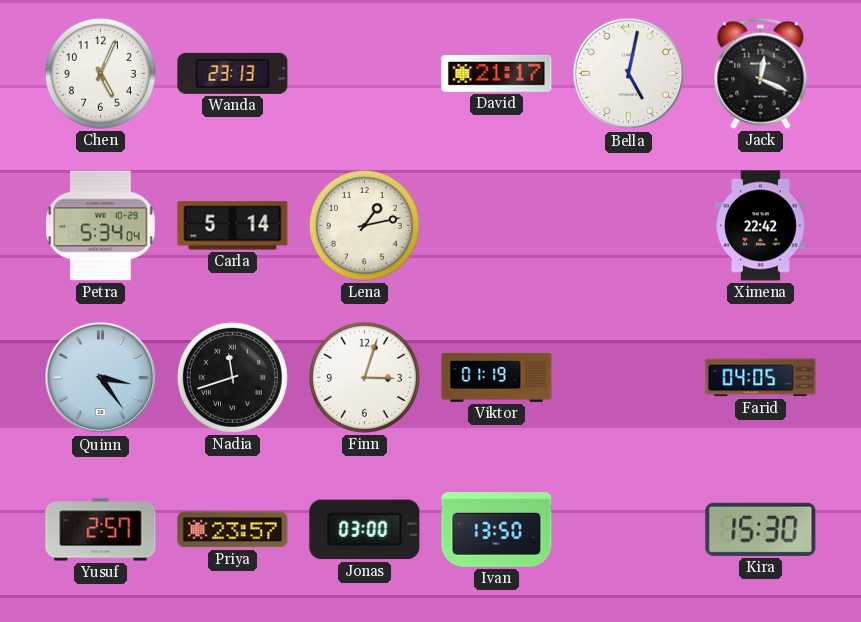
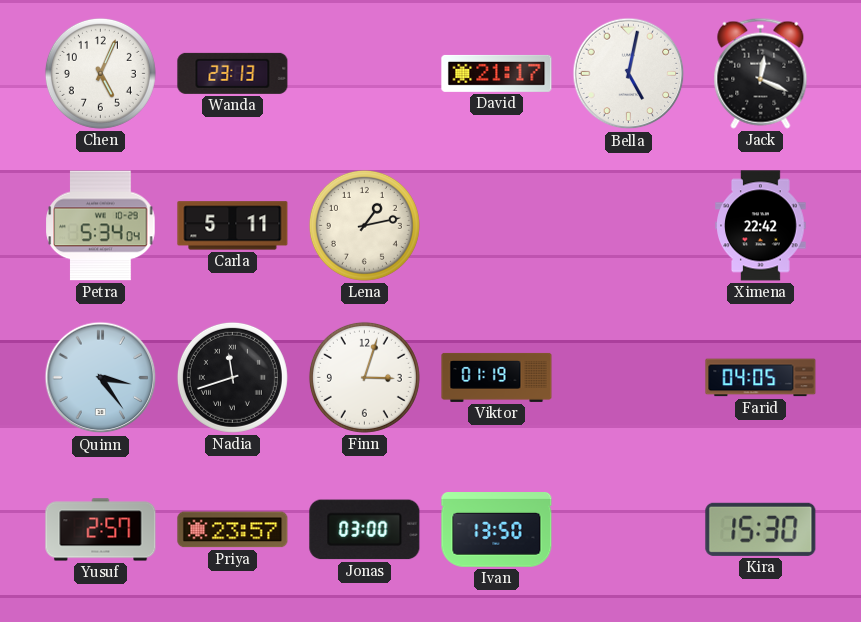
Carla: 5:14 -> 5:11 (233, 226)
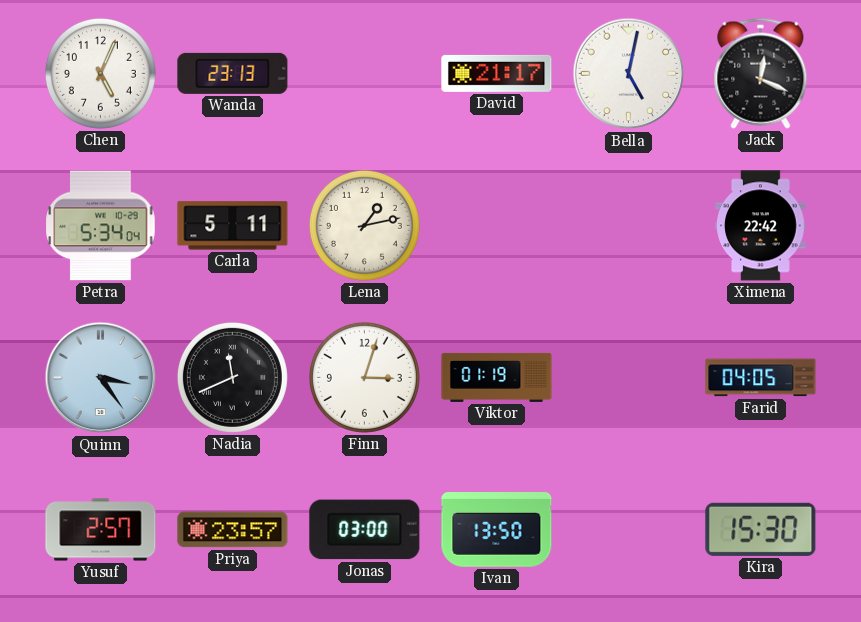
Nadia: 11:42 -> 11:41 (232, 377)
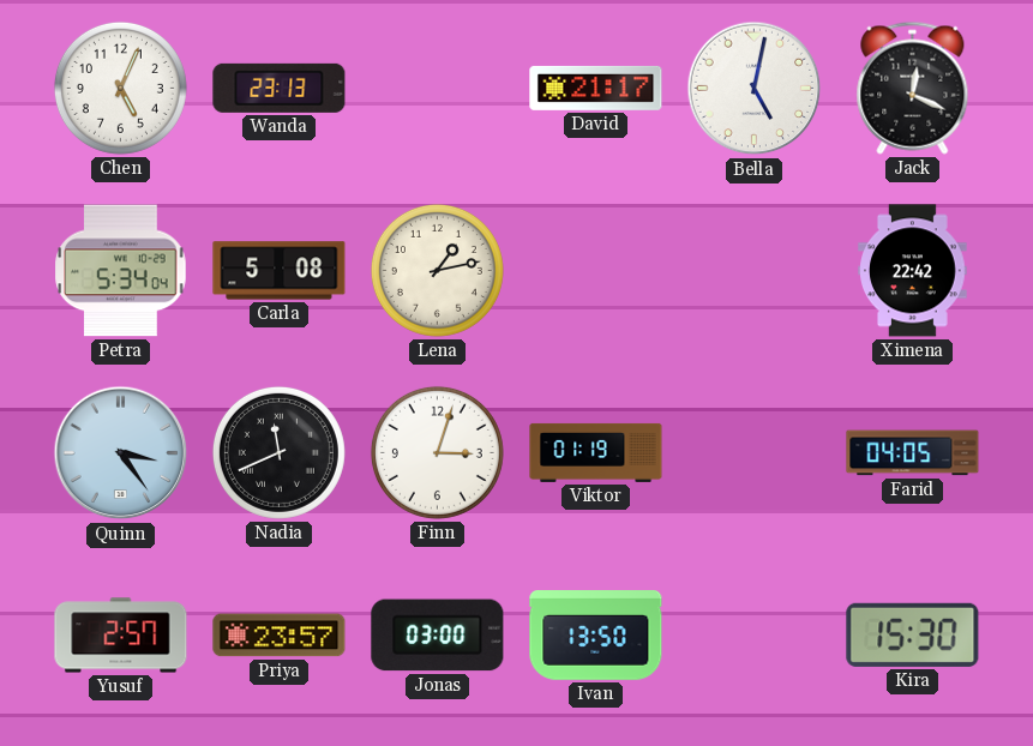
Carla: 5:11 -> 5:08 (280, 271)
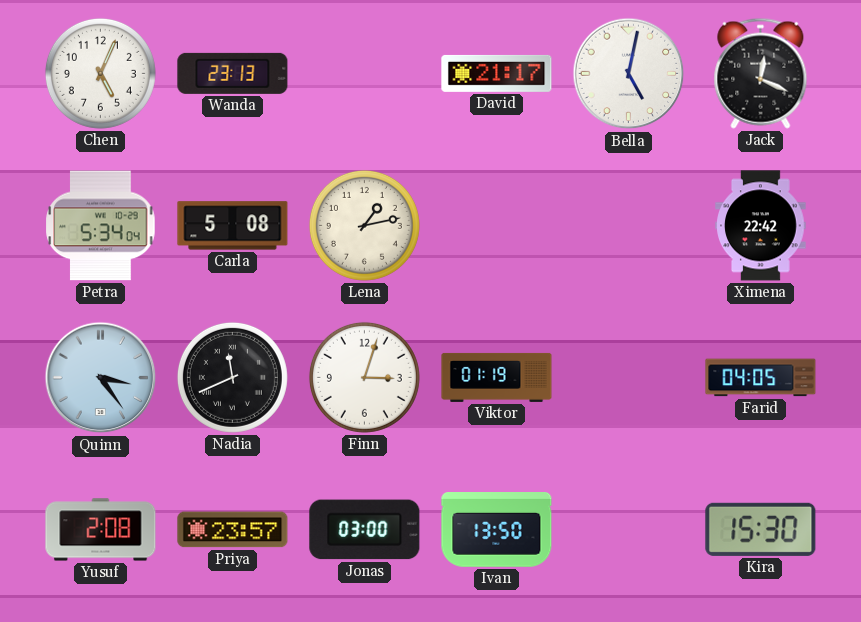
Yusuf: 2:57 -> 2:08 (101, 530)
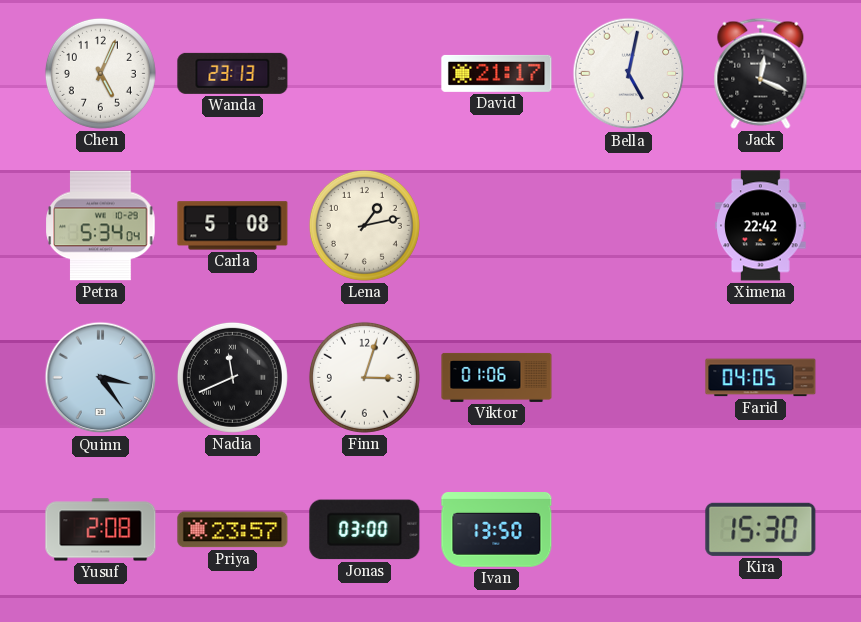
Viktor: 01:19 -> 01:06 (497, 377)
